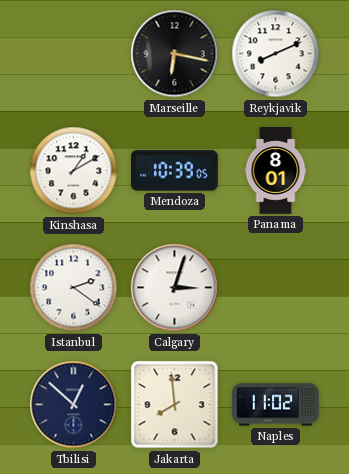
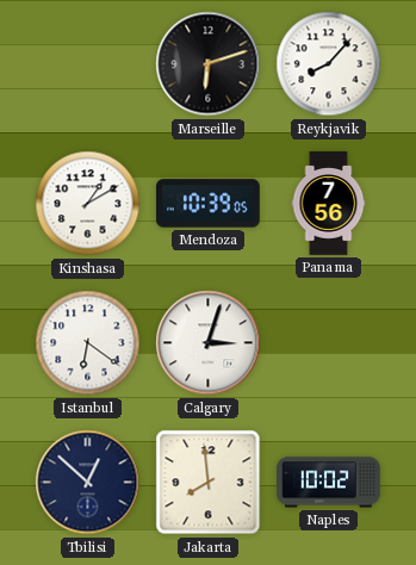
Marseille: 6:17 -> 6:12 (209, 64)
Reykjavik: 8:11 -> 8:07 (329, 64)
Panama: 8:01 -> 7:56 (329, 204)
Istanbul: 2:21 -> 6:21 (88, 343)
Naples: 11:02 -> 10:02 (329, 483)
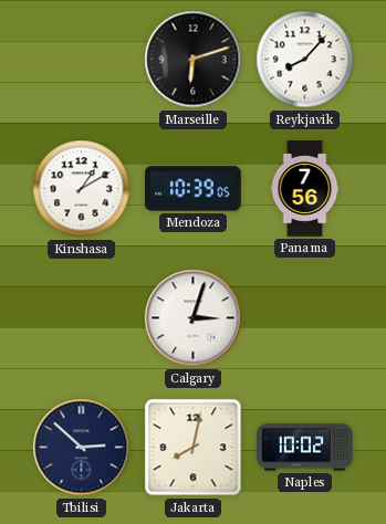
Istanbul: 6:21 -> none (88, 343)
Tbilisi: 12:52 -> 2:52 (82, 448)
Jakarta: 7:59 -> 8:02 (194, 448)
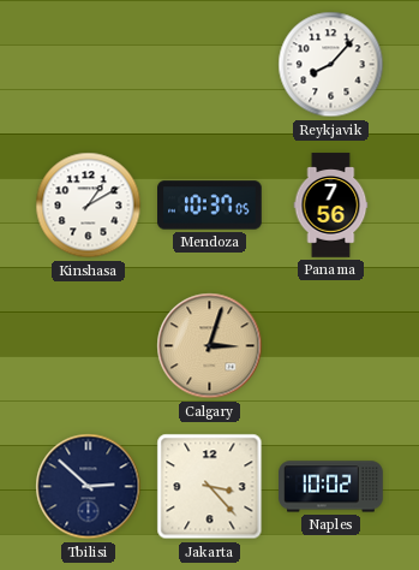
Marseille: 6:12 -> none (194, 60)
Mendoza: 10:39 -> 10:37 (210, 206)
Calgary dial: white -> champagne (210, 346)
Jakarta: 8:02 -> 3:23 (210, 487)
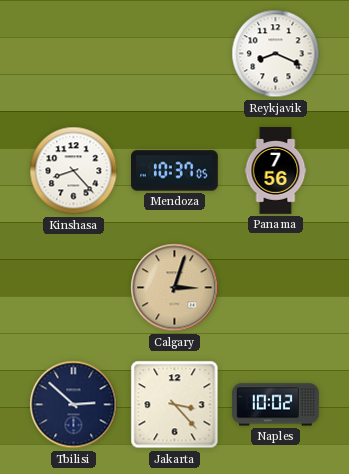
Reykjavik: 8:07 -> 8:19 (276, 54)
Kinshasa: 1:10 -> 8:23 (74, 171)
